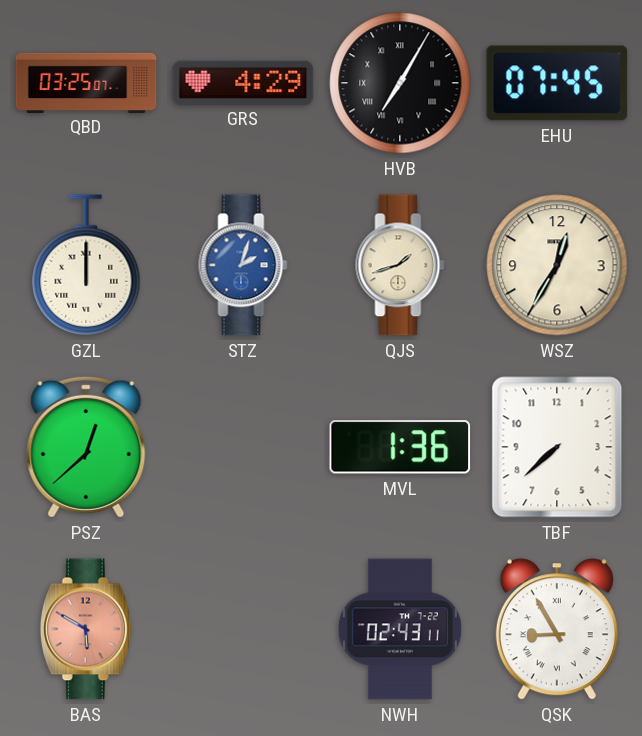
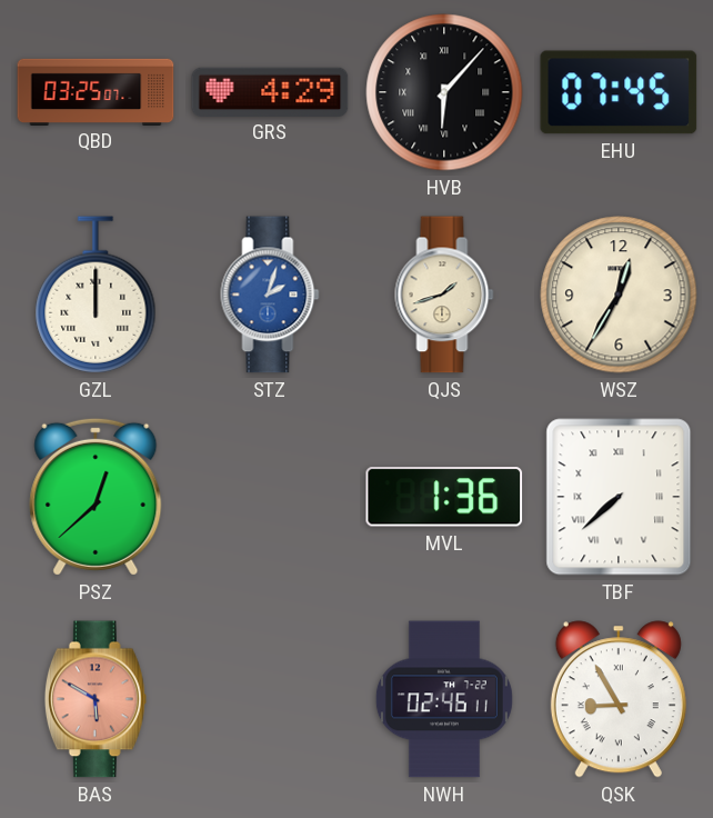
HVB: 7:05 -> 6:07 (444, 92)
TBF numerals: Arabic -> Roman (619, 497)
NWH: 02:43 -> 02:46 (444, 699)
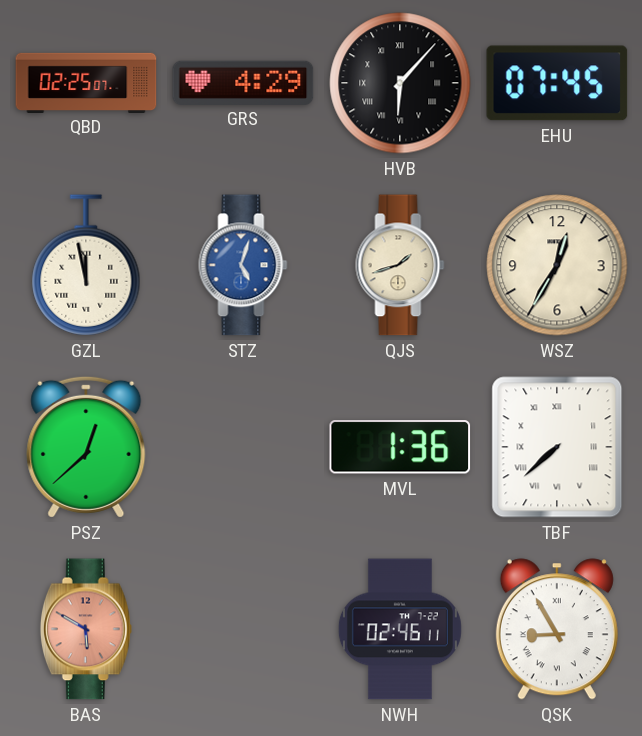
QBD: 03:25 -> 02:25 (86, 82)
GZL: 12:00 -> 11:58 (86, 265)
STZ: 2:03 -> 5:03 (243, 265)
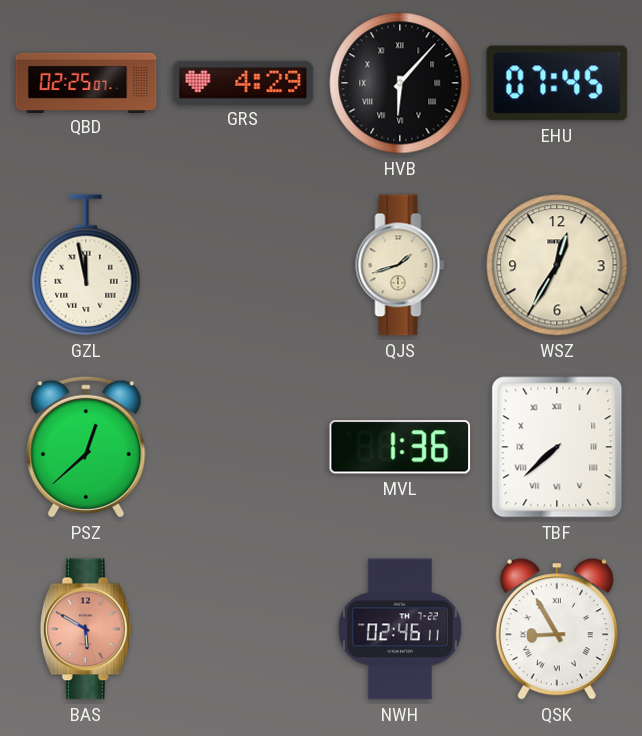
STZ: 5:03 -> none (243, 265)
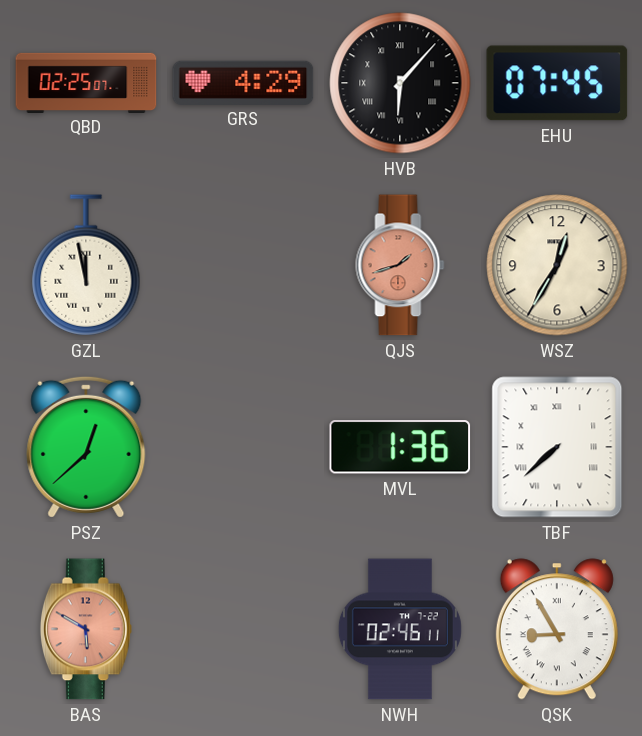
QJS dial: cream -> salmon (400, 265)
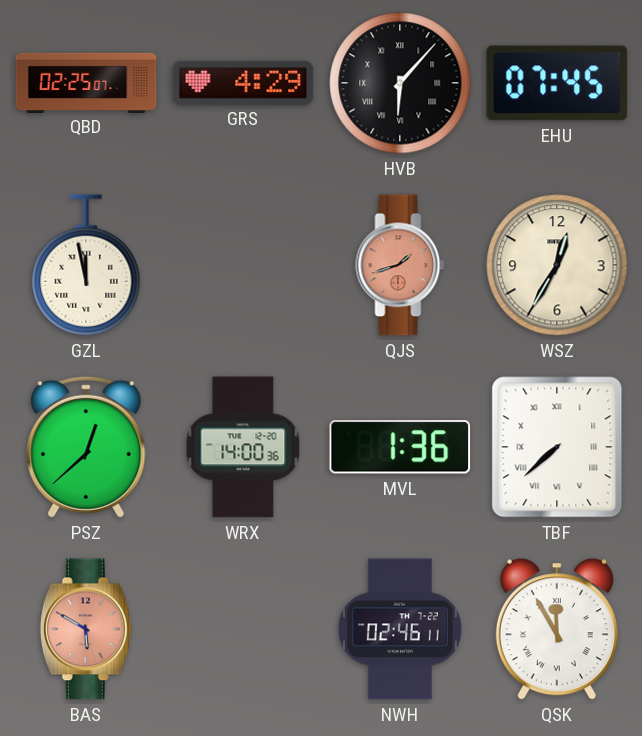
WRX: none -> 14:00 (243, 447)
QSK: 8:55 -> 11:55 (557, 629)
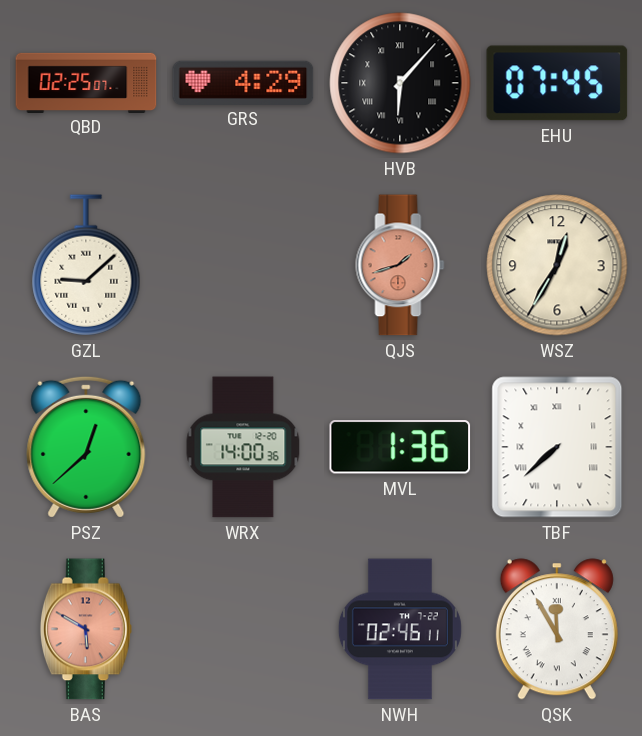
GZL: 11:58 -> 9:08 (86, 265)
